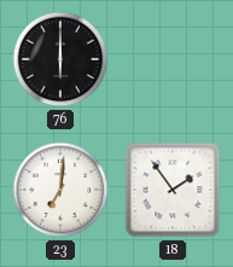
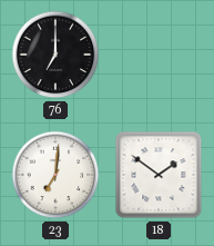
76: 6:00 -> 7:00 (55, 55)
18: 1:54 -> 1:51 (159, 175)
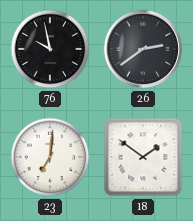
76: 7:00 -> 9:58 (50, 49)
26: none -> 2:39 (143, 49)
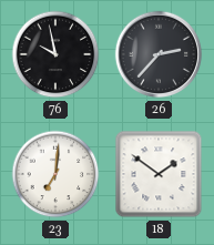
26: 2:39 -> 2:37 (159, 54)
